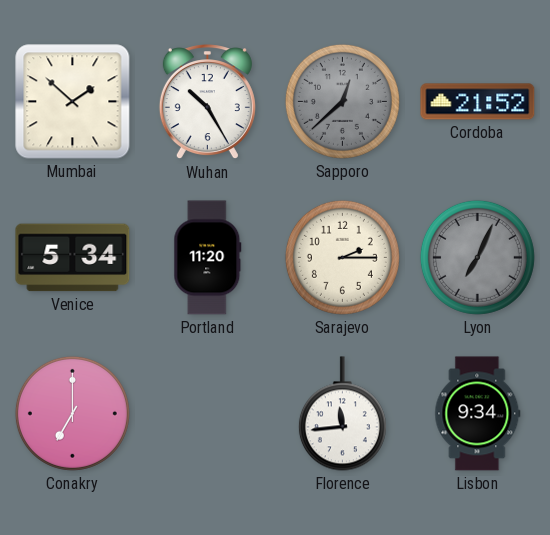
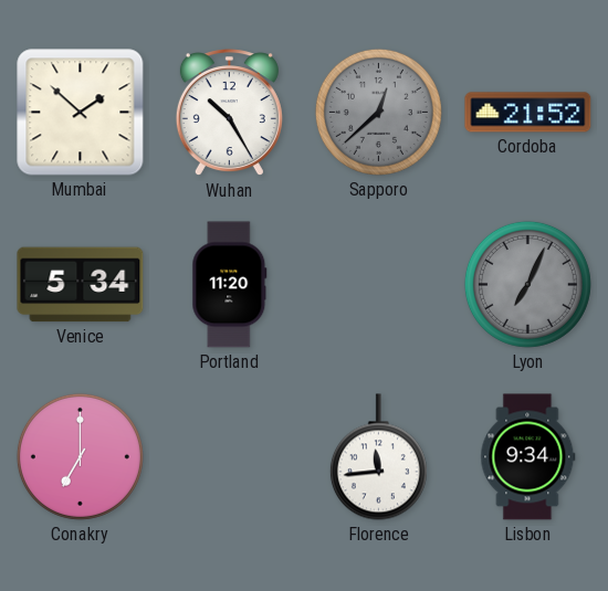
Sarajevo: 2:15 -> none (342, 257)
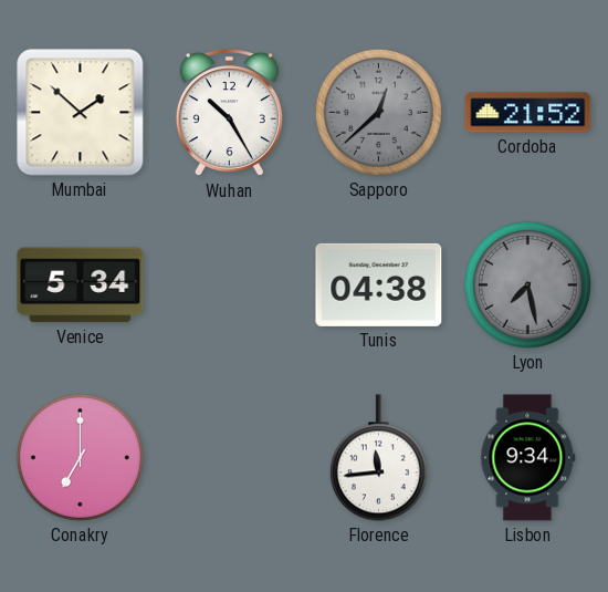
Portland: 11:20 -> none (230, 285)
Tunis: none -> 04:38 (379, 284)
Lyon: 7:04 -> 7:28 (527, 284)
